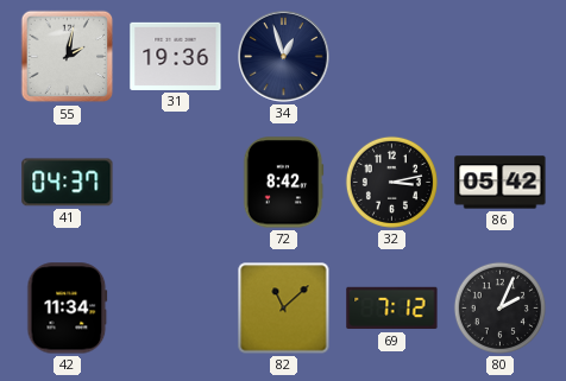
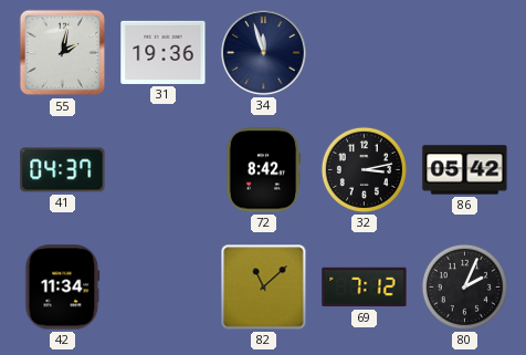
34: 12:57 -> 11:57 (264, 53)
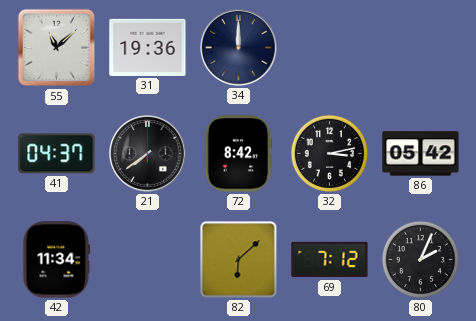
55: 2:02 -> 11:08 (57, 48)
34: 11:57 -> 12:00 (239, 48)
21: none -> 7:39 (148, 154)
82: 11:08 -> 6:08 (239, 260)
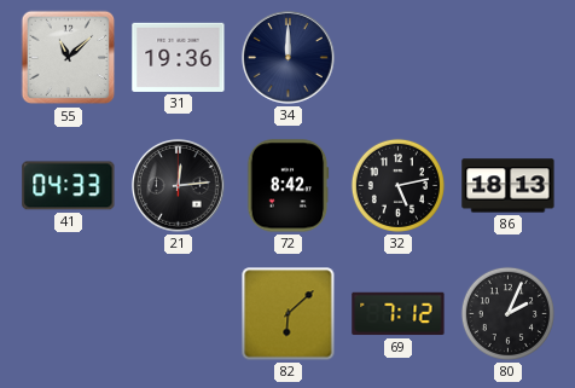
41: 04:37 -> 04:33 (69, 186)
21: 7:39 -> 12:14 (179, 186)
32: 3:13 -> 5:13 (397, 185)
86: 05:42 -> 18:13 (509, 186)
42: 11:34 -> none (57, 260)
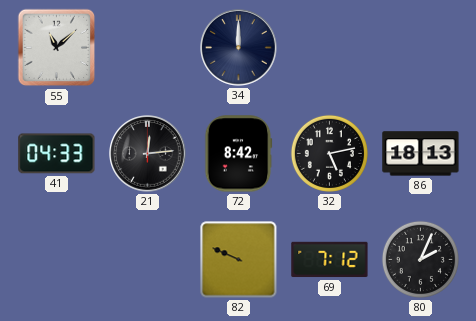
31: 19:36 -> none (179, 57)
82: 6:08 -> 9:49 (239, 260)
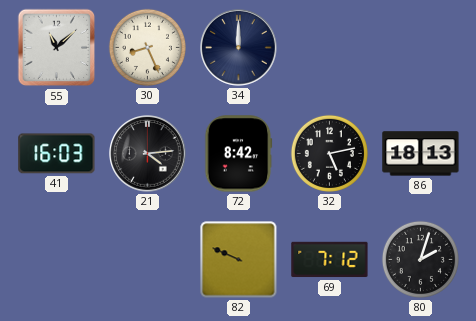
30: none -> 8:26 (147, 47)
41: 04:33 -> 16:03 (57, 154)
21: 12:14 -> 4:14 (148, 154)
80: 2:04 -> 2:03 (420, 259)
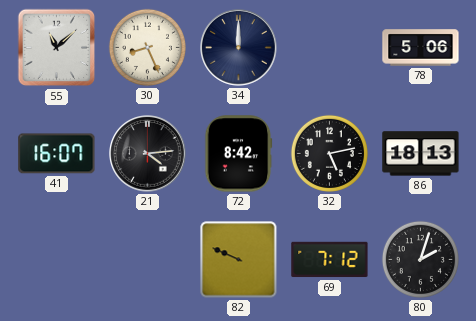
78: none -> 5:06 (421, 48)
41: 16:03 -> 16:07 (57, 154)
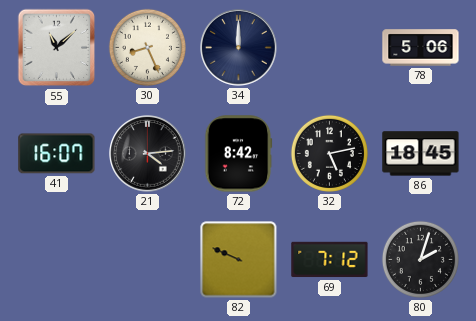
86: 18:13 -> 18:45 (421, 154)
